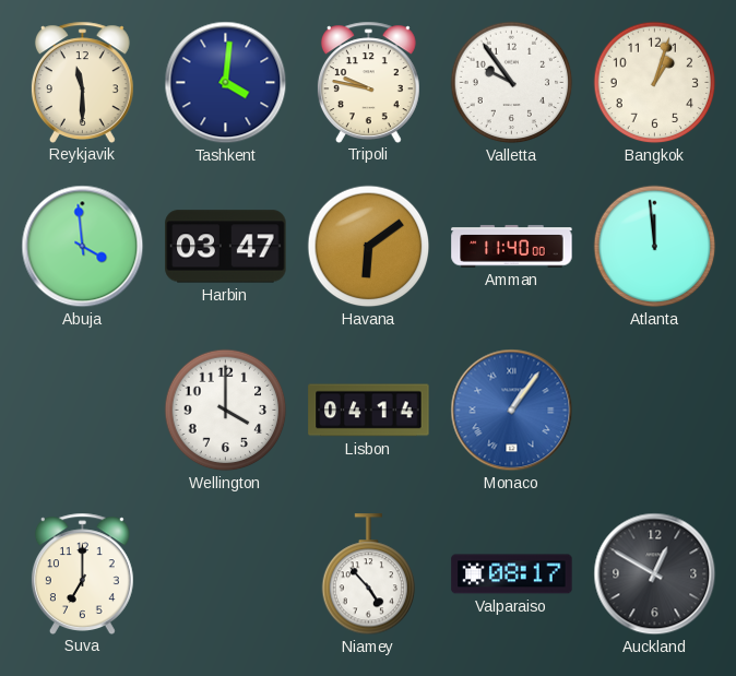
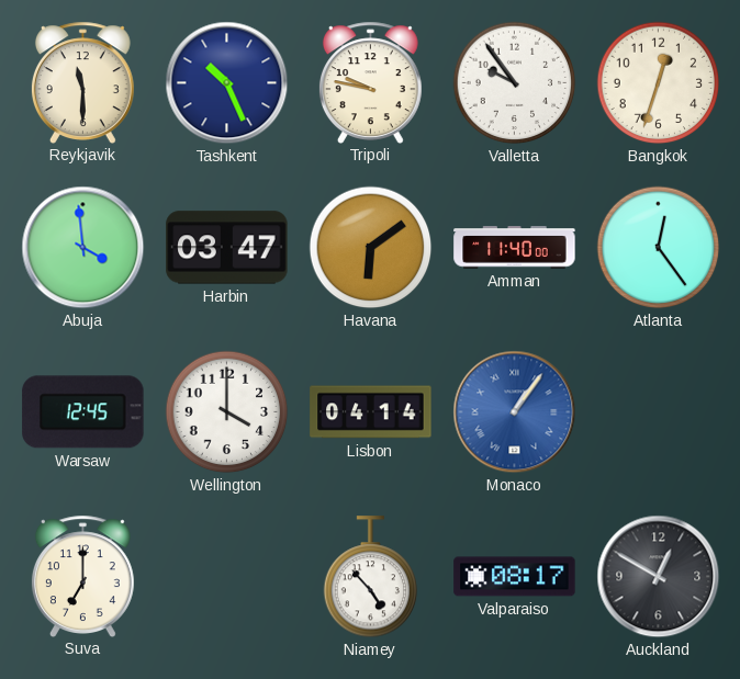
Tashkent: 4:01 -> 10:26 (227, 83)
Bangkok: 1:03 -> 12:33 (659, 83)
Atlanta: 11:59 -> 12:24 (659, 248)
Warsaw: none -> 12:45 (83, 412)
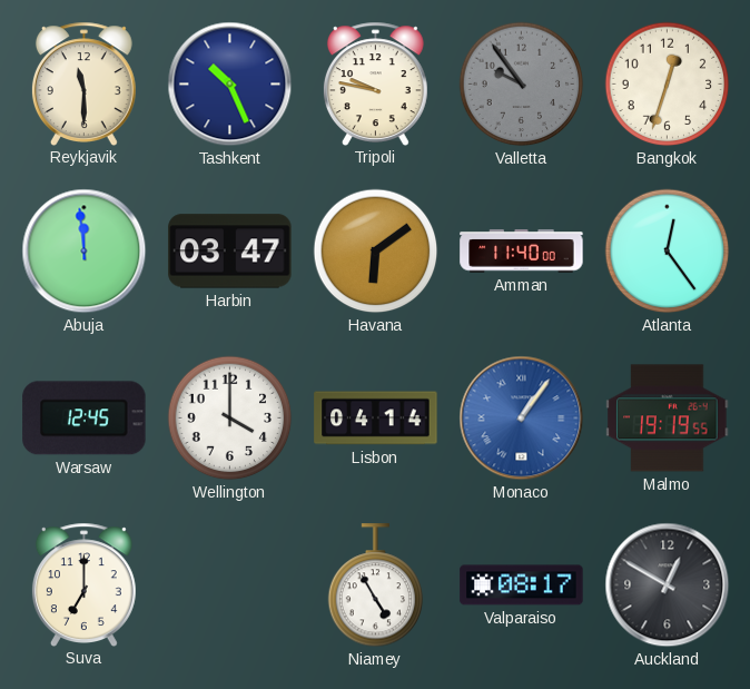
Valletta dial: white -> grey (522, 85)
Abuja: 3:59 -> 11:59 (85, 252)
Malmo: none -> 19:19 (668, 419)
Niamey: 4:53 -> 4:55 (376, 585)
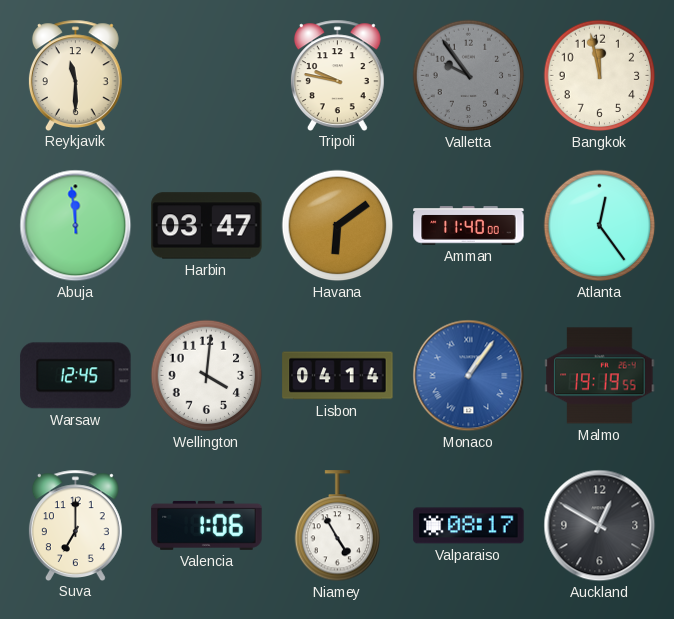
Tashkent: 10:26 -> none (230, 85)
Bangkok: 12:33 -> 11:58 (600, 76)
Wellington: 4:00 -> 4:01 (207, 376)
Valencia: none -> 1:06 (207, 525)
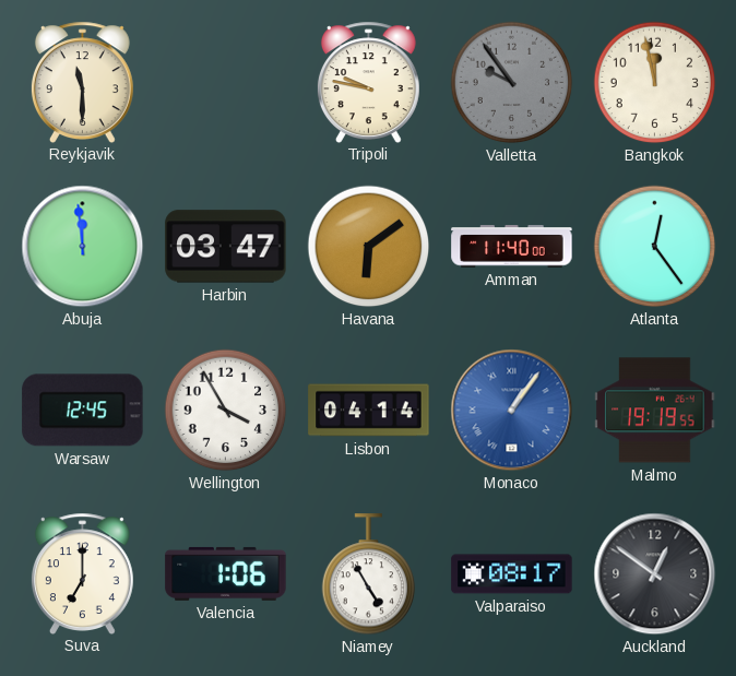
Wellington: 4:01 -> 3:55 (226, 411)
Auckland: 12:50 -> 12:51 (655, 574)
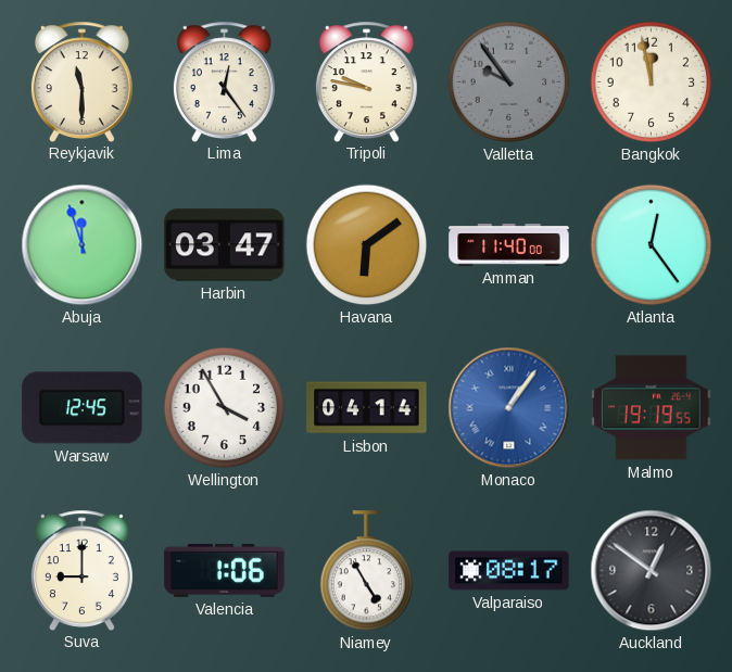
Lima: none -> 12:24 (224, 81)
Abuja: 11:59 -> 11:57 (83, 245)
Suva: 7:00 -> 9:00 (81, 570)
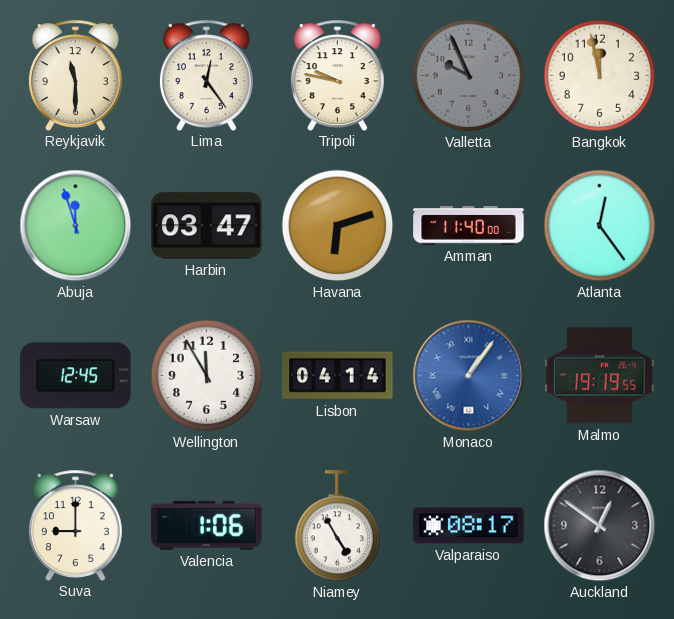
Valletta: 9:54 -> 9:56 (469, 76)
Havana: 6:09 -> 6:12 (338, 226)
Wellington: 3:55 -> 11:55 (207, 376)
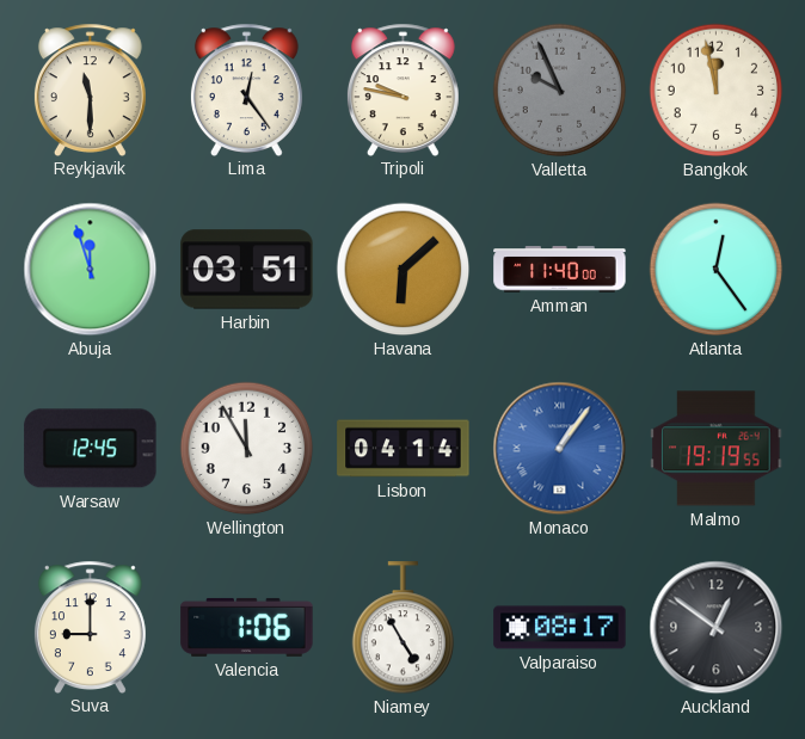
Harbin: 03:47 -> 03:51 (247, 270)
Havana: 6:12 -> 6:08 (404, 270)
